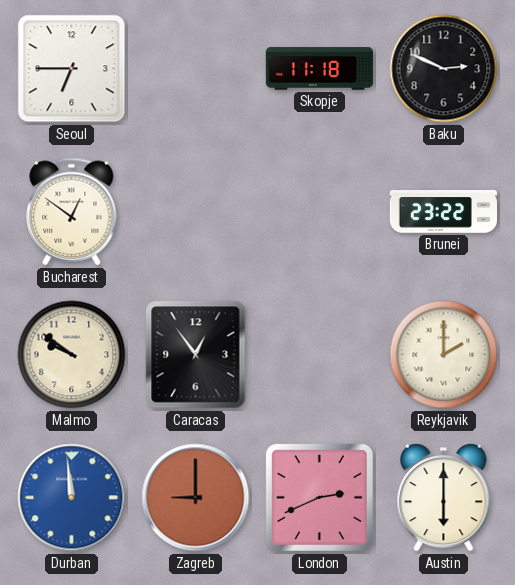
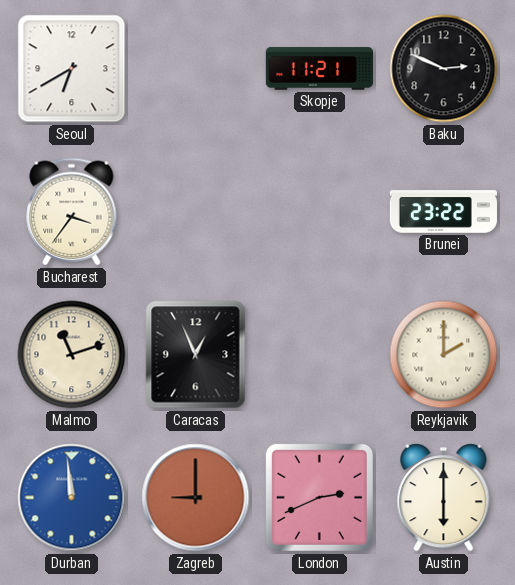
Seoul: 6:45 -> 6:40 (72, 69)
Skopje: 11:18 -> 11:21 (319, 69)
Bucharest: 12:51 -> 3:36 (72, 212)
Malmo: 9:51 -> 11:12 (72, 355)
Caracas: 12:54 -> 12:56 (196, 355)
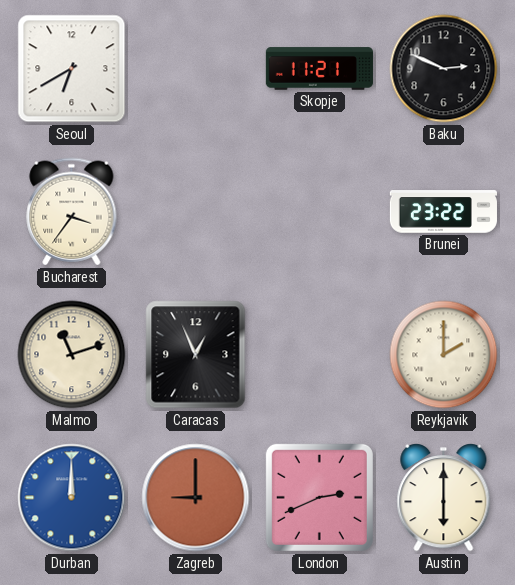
Durban: 11:59 -> 12:00 (72, 498)
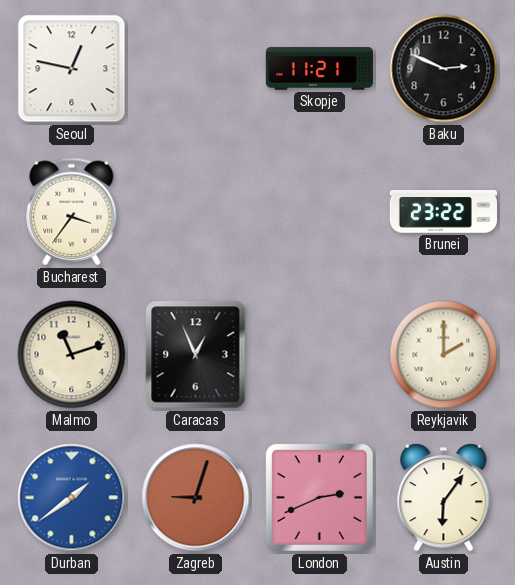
Seoul: 6:40 -> 12:47 (72, 69)
Durban: 12:00 -> 1:39 (72, 498)
Zagreb: 9:00 -> 9:03 (196, 498)
Austin: 6:00 -> 6:06 (444, 498)
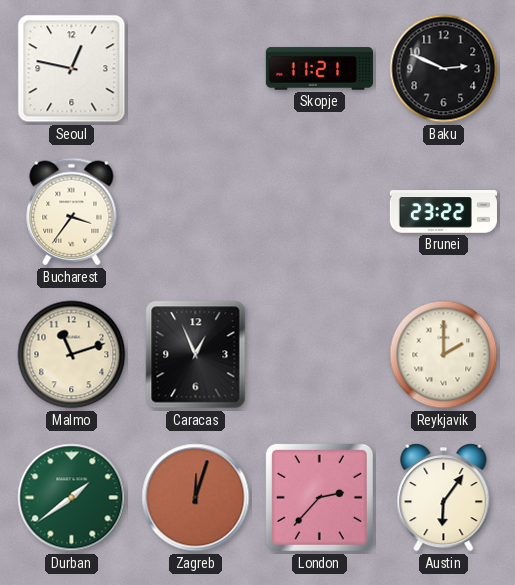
Durban dial: blue -> green (72, 498)
Zagreb: 9:03 -> 12:03 (196, 498)
London: 2:41 -> 2:37 (319, 497)
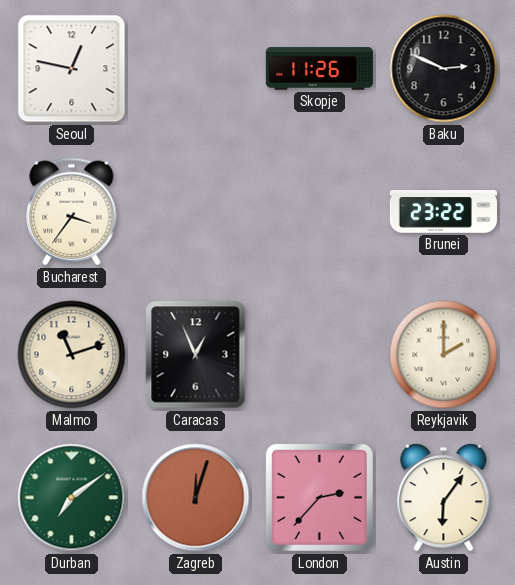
Skopje: 11:21 -> 11:26 (319, 69)
Durban: 1:39 -> 7:09 (72, 498)
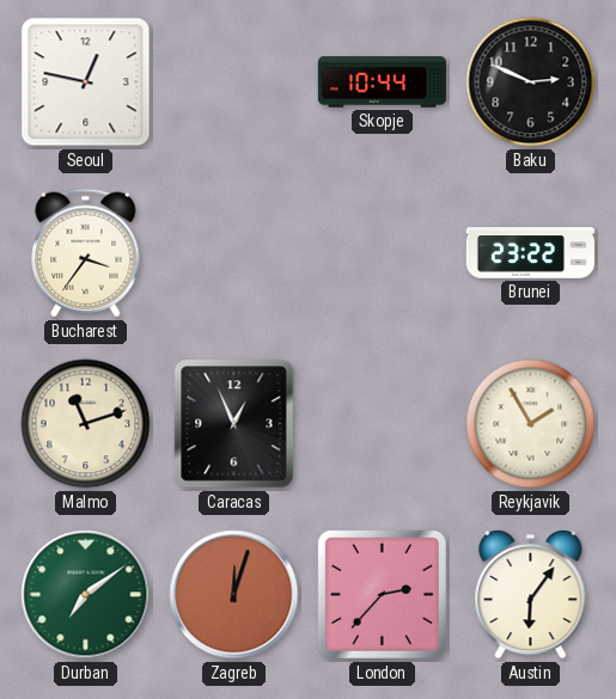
Skopje: 11:26 -> 10:44 (382, 82)
Reykjavik: 2:00 -> 1:55 (531, 424)
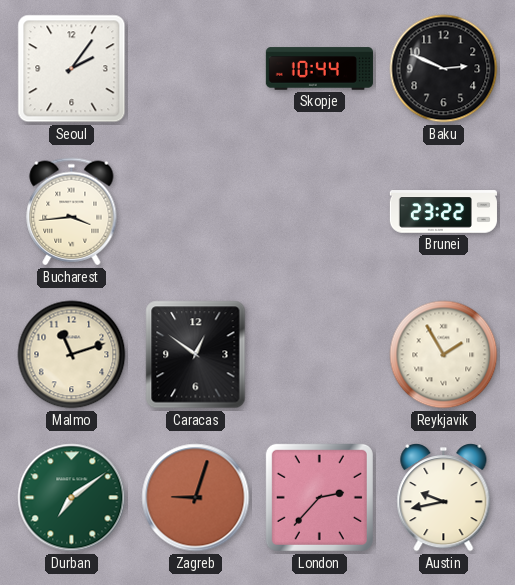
Seoul: 12:47 -> 2:06 (72, 69)
Bucharest: 3:36 -> 3:44 (72, 212)
Caracas: 12:56 -> 12:51 (196, 355)
Zagreb: 12:03 -> 9:03 (196, 498)
Austin: 6:06 -> 9:43 (444, 498)
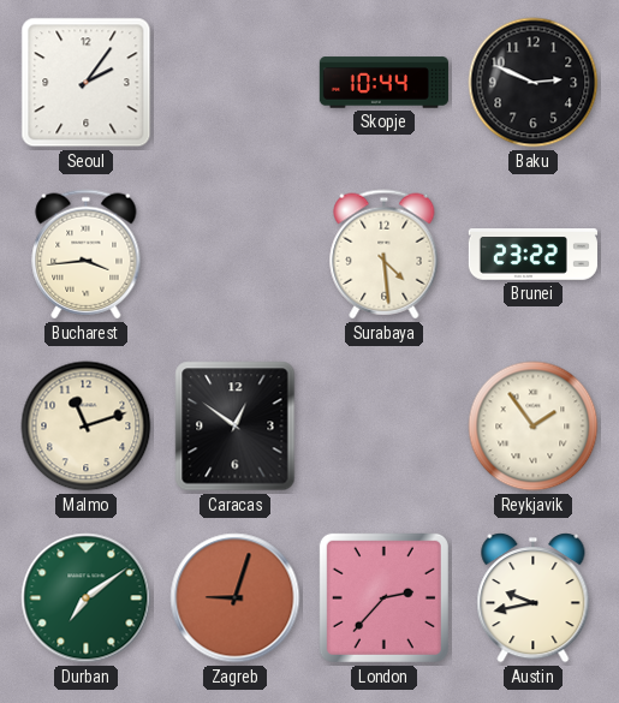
Surabaya: none -> 4:29 (385, 255)
Reykjavik: 1:55 -> 1:54 (534, 427)
